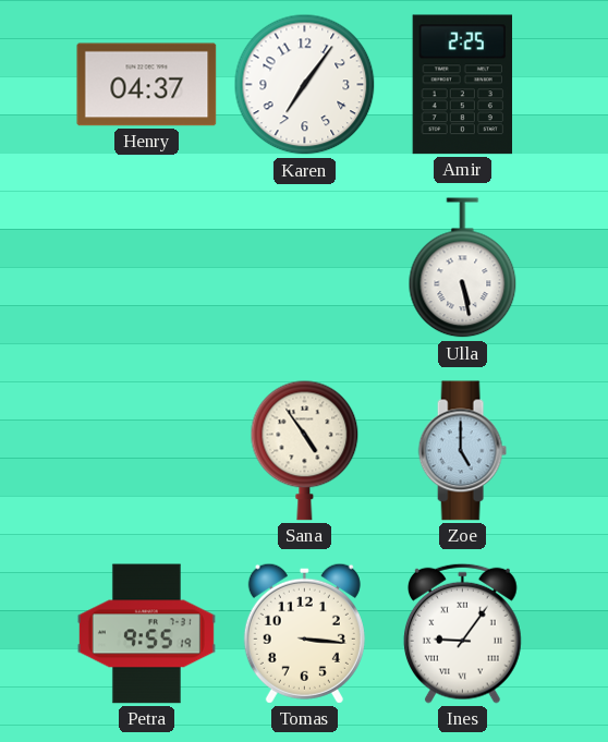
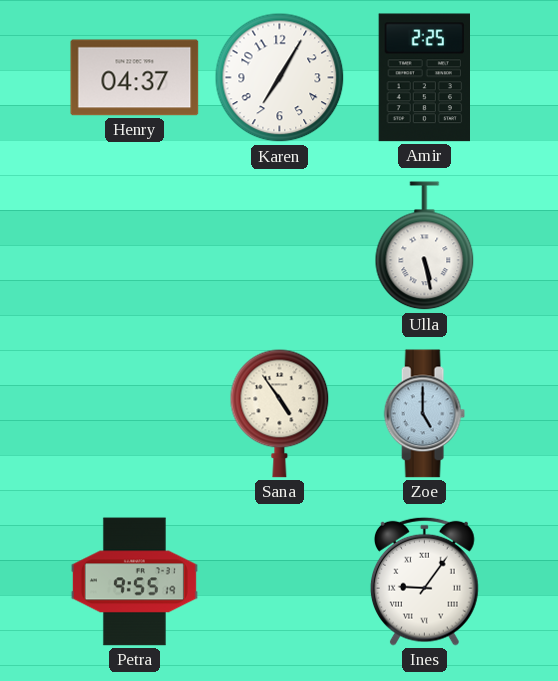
Karen: 7:06 -> 7:05 (280, 78)
Tomas: 3:16 -> none (304, 633)
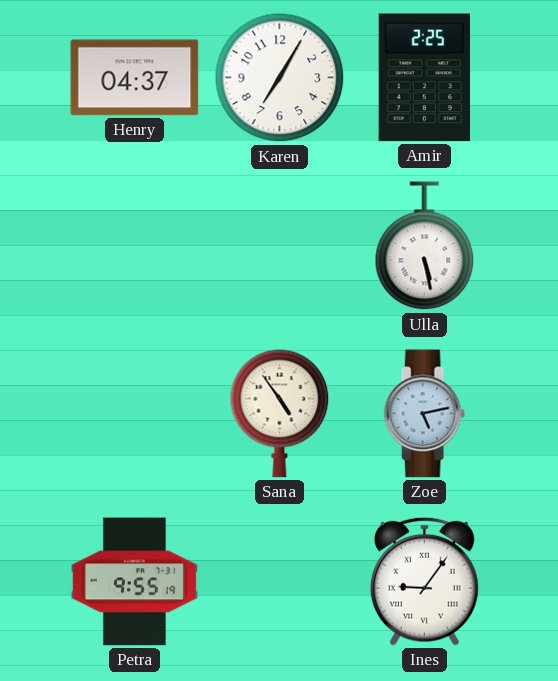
Zoe: 5:00 -> 5:13 (424, 414)
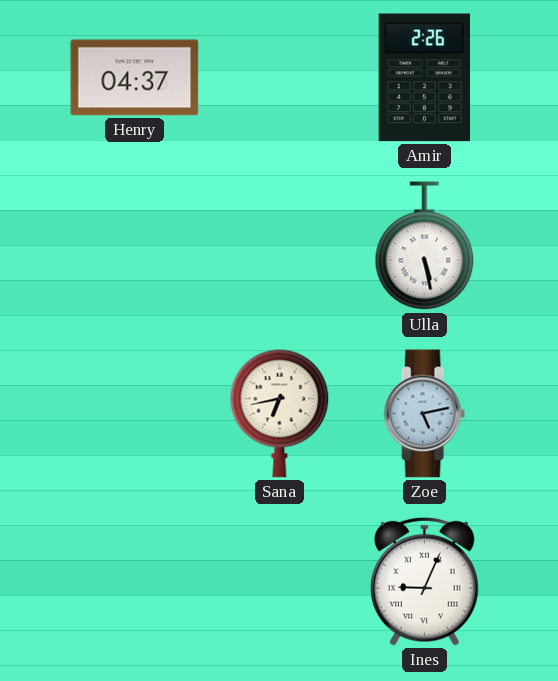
Karen: 7:05 -> none (280, 78)
Amir: 2:25 -> 2:26 (424, 78)
Sana: 4:54 -> 6:43 (280, 413)
Petra: 9:55 -> none (134, 582)
Ines: 9:06 -> 9:04 (424, 581)
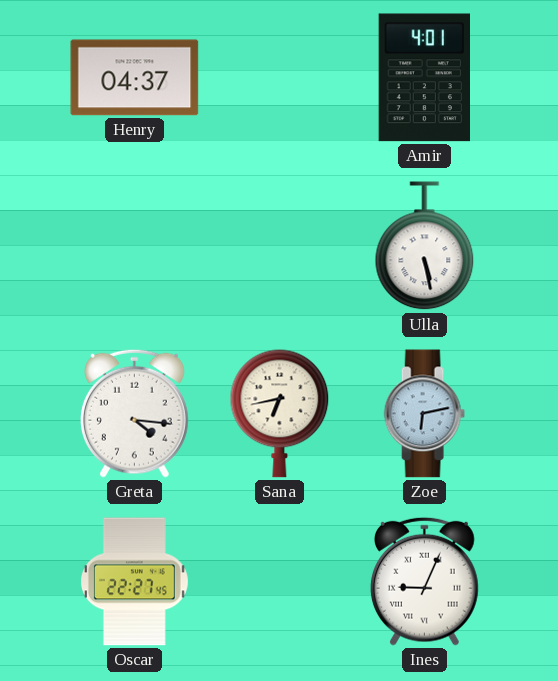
Amir: 2:26 -> 4:01 (424, 78)
Greta: none -> 4:16 (134, 413)
Zoe: 5:13 -> 6:13 (424, 414)
Oscar: none -> 22:27 (134, 582)
